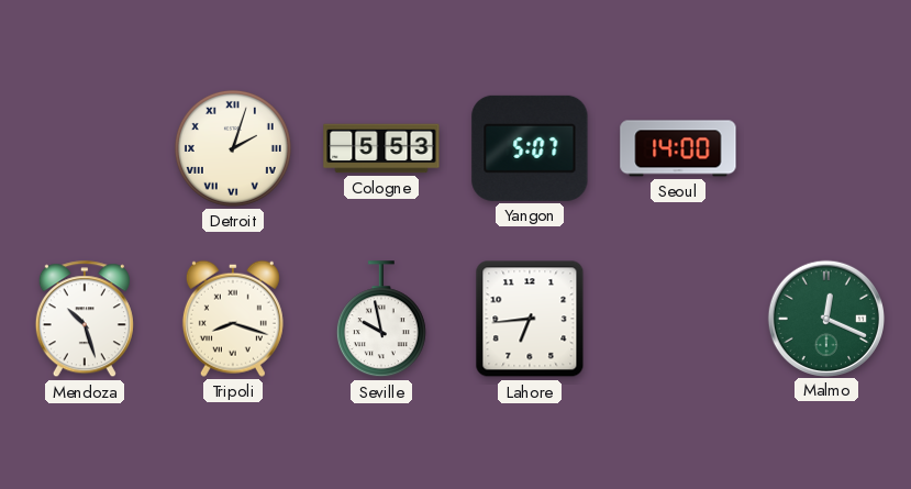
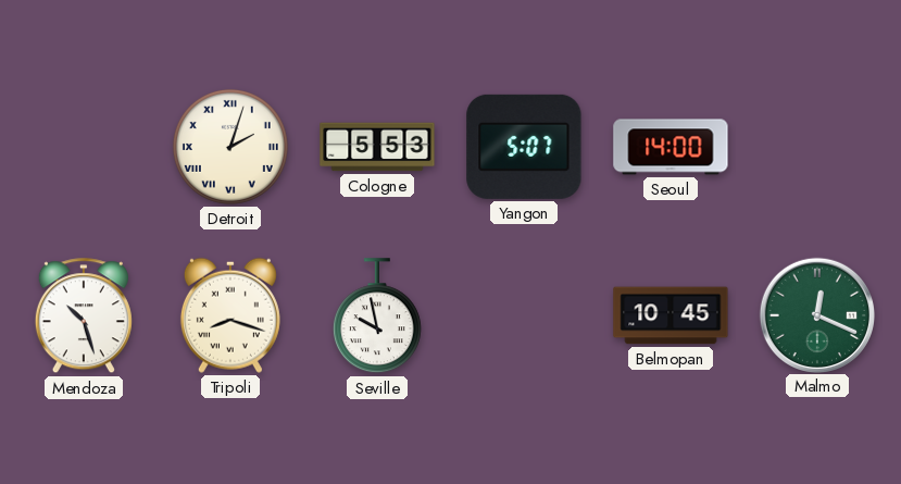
Lahore: 6:44 -> none (530, 319)
Belmopan: none -> 10:45 (671, 315)
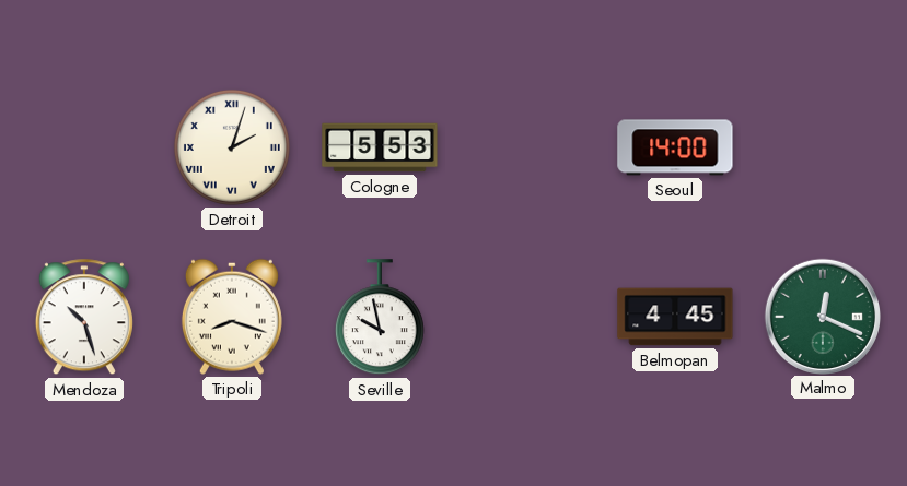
Yangon: 5:07 -> none (524, 147)
Belmopan: 10:45 -> 4:45 (675, 317)
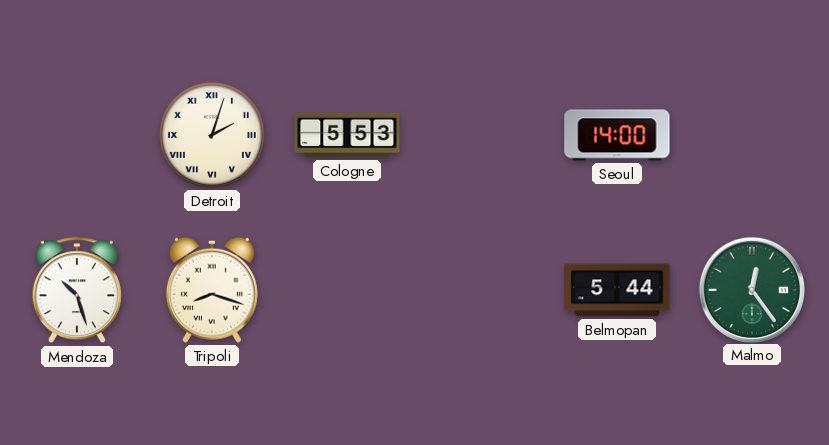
Seville: 9:58 -> none (380, 318)
Belmopan: 4:45 -> 5:44 (617, 290)
Malmo: 12:19 -> 12:24 (751, 289)
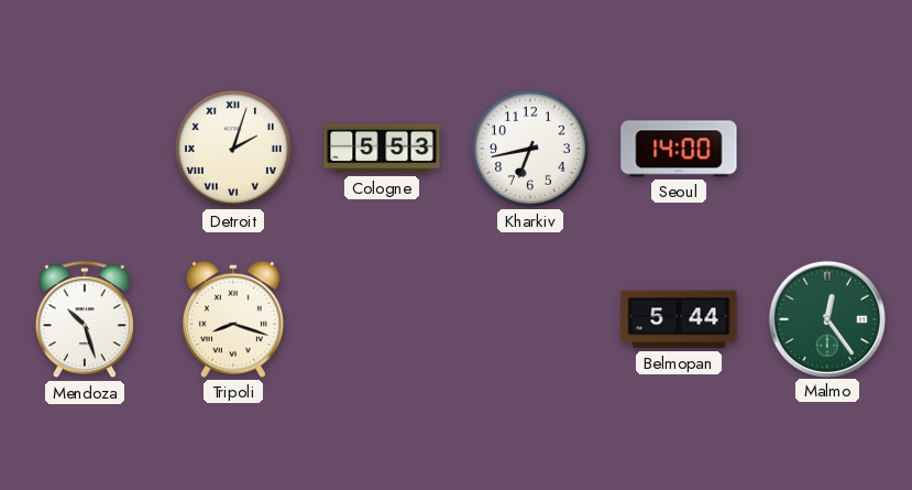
Kharkiv: none -> 6:43 (530, 149)
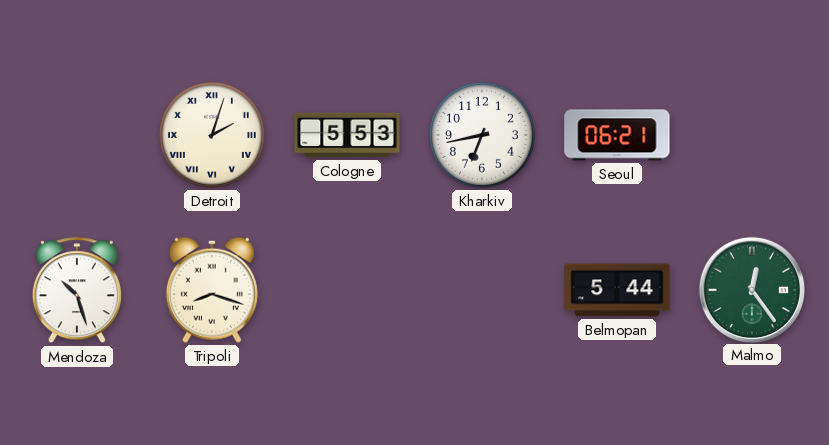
Seoul: 14:00 -> 06:21 (617, 135)
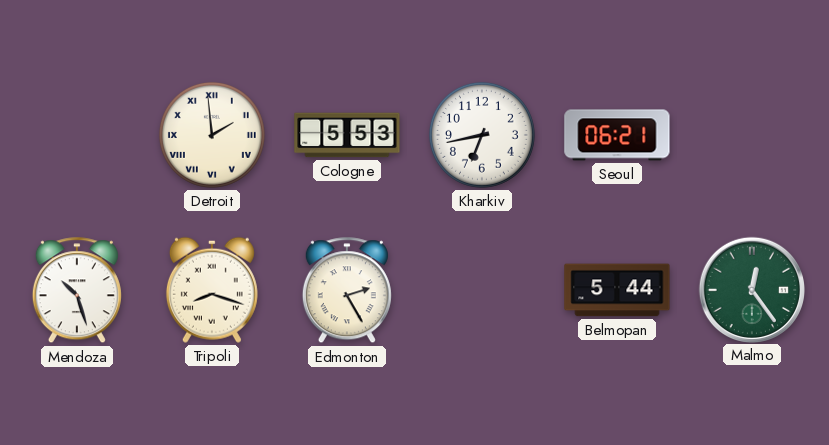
Detroit: 2:03 -> 1:59 (212, 135)
Edmonton: none -> 2:25 (347, 291)
